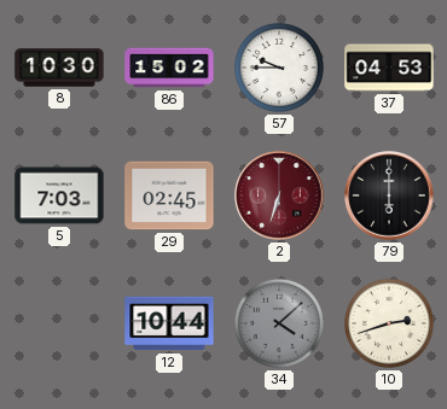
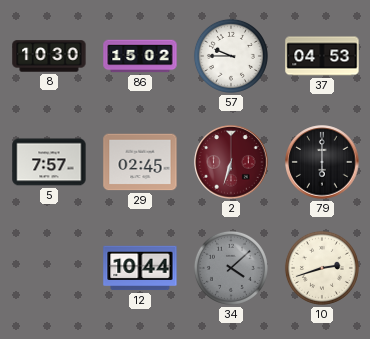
5: 7:03 -> 7:57 (49, 162)
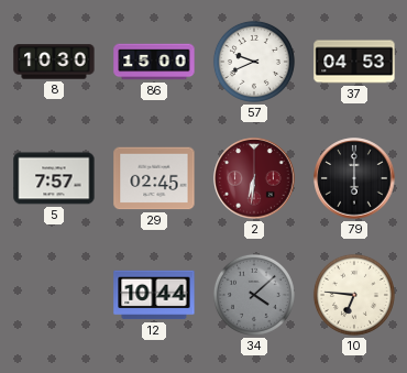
86: 15:02 -> 15:00 (154, 62)
57: 9:45 -> 9:41 (254, 62)
2: 6:33 -> 6:31 (254, 178)
10: 2:42 -> 6:46 (354, 295)
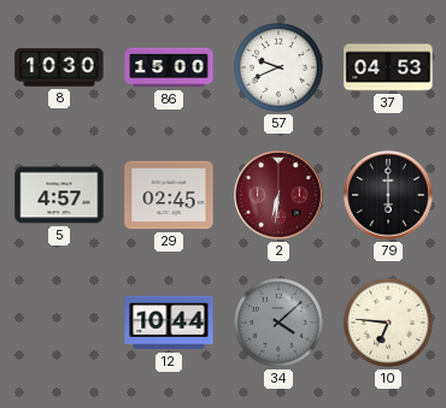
5: 7:57 -> 4:57 (59, 195)
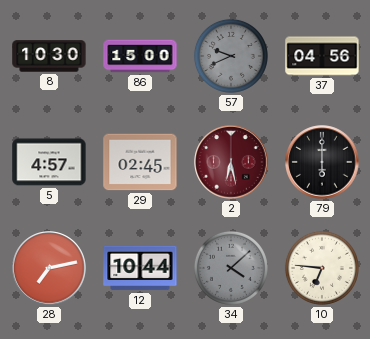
57 dial: white -> grey (231, 56)
37: 04:53 -> 04:56 (322, 56)
2: 6:31 -> 6:28 (231, 162)
28: none -> 7:13 (49, 268)
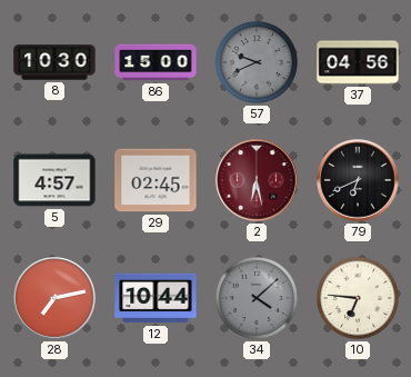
79: 6:00 -> 6:41 (358, 180)
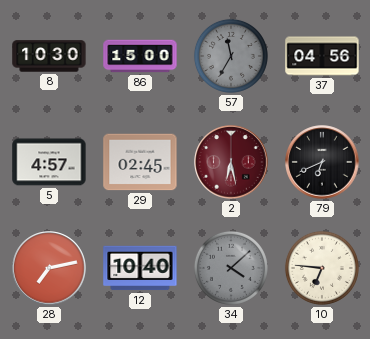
57: 9:41 -> 11:35 (231, 56)
12: 10:44 -> 10:40 (140, 268)
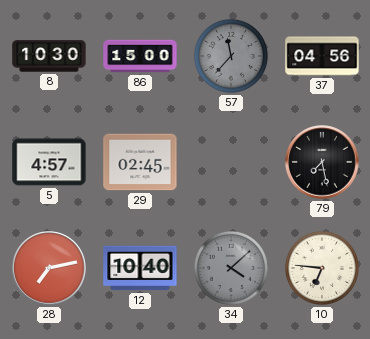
57: 11:35 -> 11:37 (231, 56)
2: 6:28 -> none (231, 162)
79: 6:41 -> 7:28 (322, 162)
